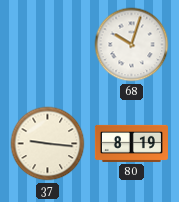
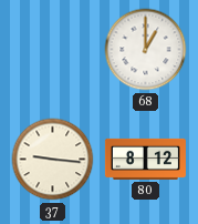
68: 10:03 -> 1:00 (146, 50)
80: 8:19 -> 8:12 (145, 159)
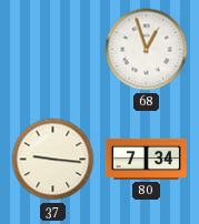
68: 1:00 -> 12:57 (147, 50)
80: 8:12 -> 7:34 (146, 159)
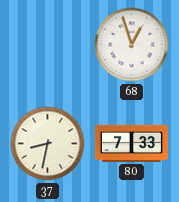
37: 9:16 -> 8:32 (48, 144)
80: 7:34 -> 7:33 (131, 143)
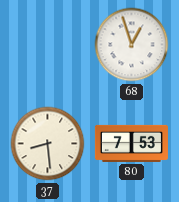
37: 8:32 -> 8:29 (48, 144)
80: 7:33 -> 7:53 (131, 143)
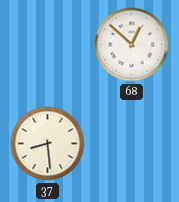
68: 12:57 -> 12:52 (132, 45)
80: 7:53 -> none (131, 143)
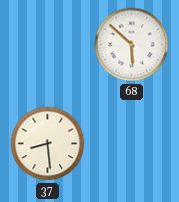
68: 12:52 -> 5:52 (132, 45)
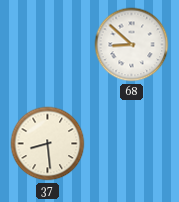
68: 5:52 -> 8:52 (132, 45)
